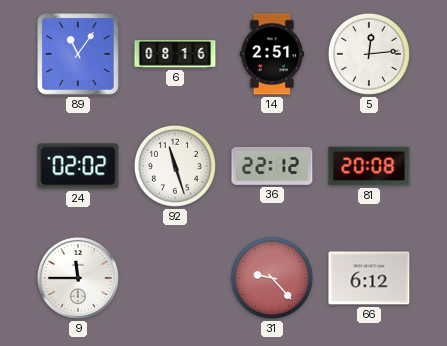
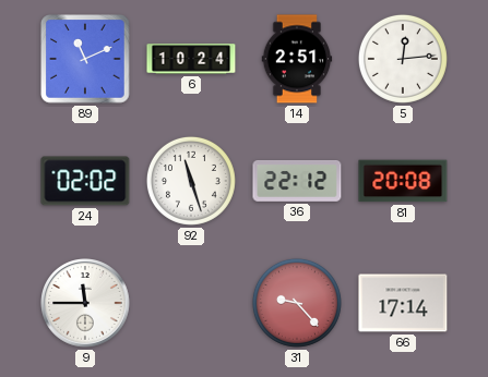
89: 11:06 -> 11:11 (85, 59)
6: 08:16 -> 10:24 (191, 59)
66: 6:12 -> 17:14 (403, 303)
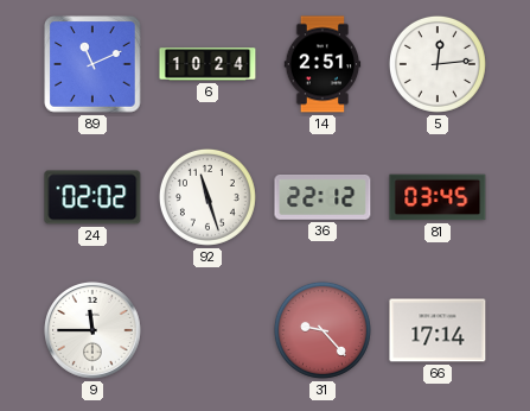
81: 20:08 -> 03:45 (438, 197)
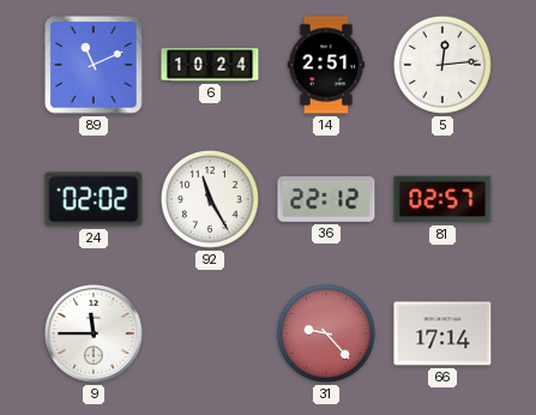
92: 11:27 -> 11:25 (210, 199)
81: 03:45 -> 02:57 (442, 199)
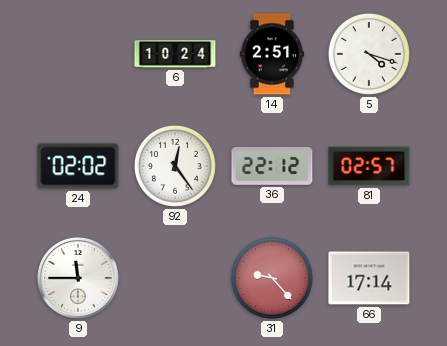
89: 11:11 -> none (94, 65)
5: 12:14 -> 4:18 (369, 54)
92: 11:25 -> 12:24 (175, 166)
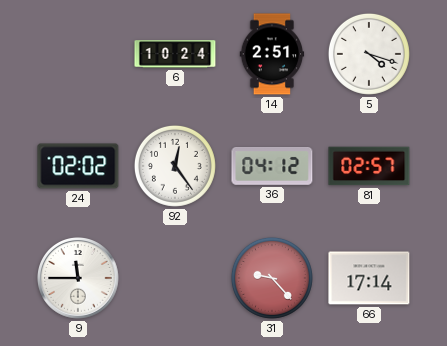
36: 22:12 -> 04:12 (272, 167)
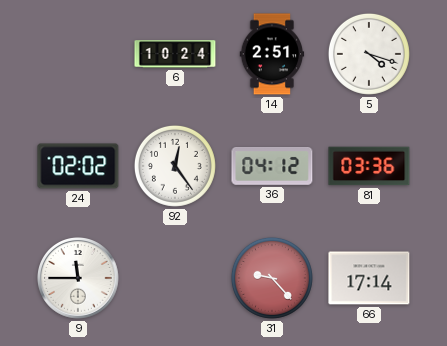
81: 02:57 -> 03:36 (369, 166)
